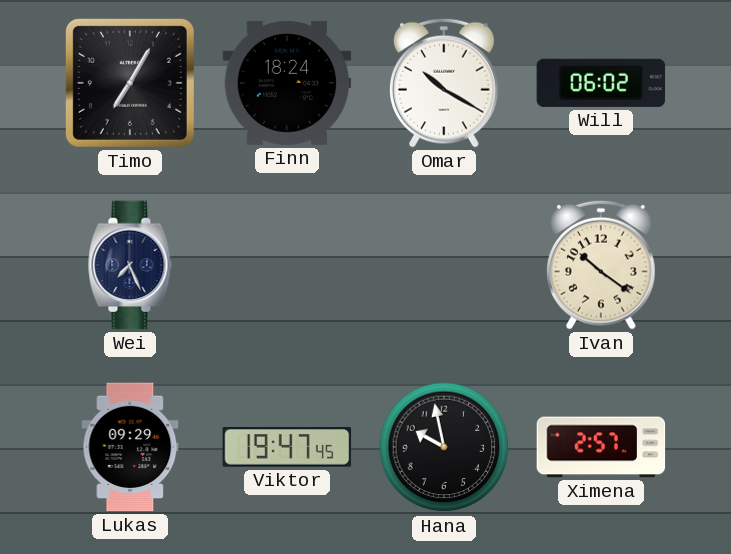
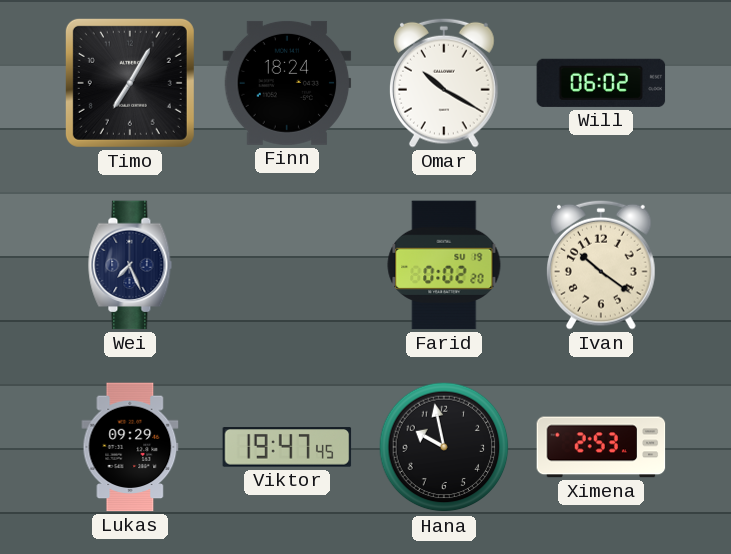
Farid: none -> 0:02 (444, 265)
Ximena: 2:57 -> 2:53 (601, 447)
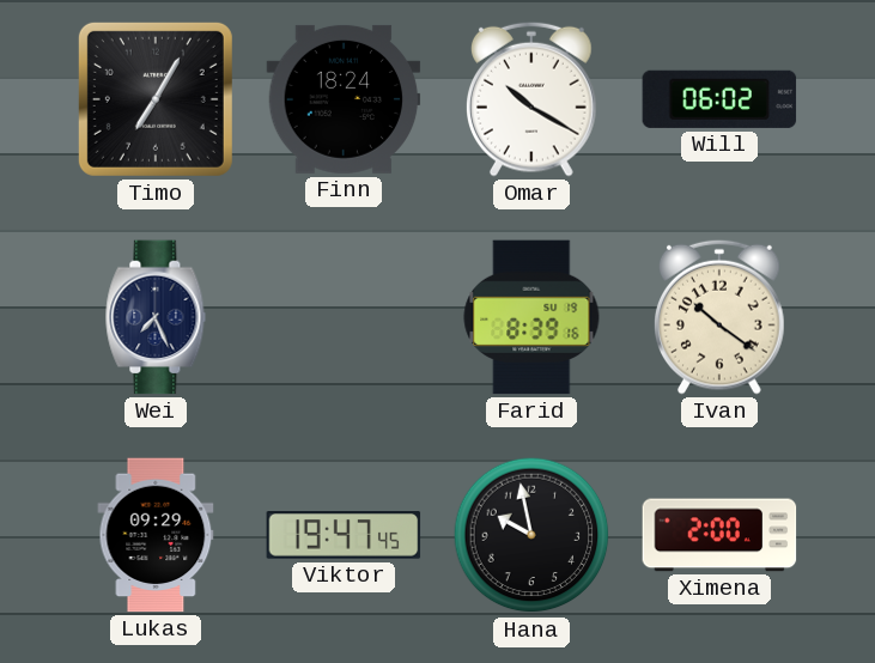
Farid: 0:02 -> 8:39 (531, 317)
Ximena: 2:53 -> 2:00 (719, 535)
